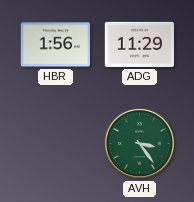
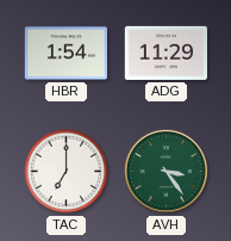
HBR: 1:56 -> 1:54 (65, 54)
TAC: none -> 7:00 (67, 172)
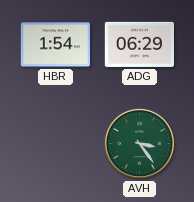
ADG: 11:29 -> 06:29 (139, 44)
TAC: 7:00 -> none (67, 172)
